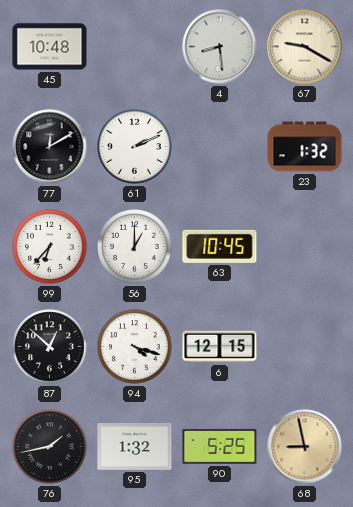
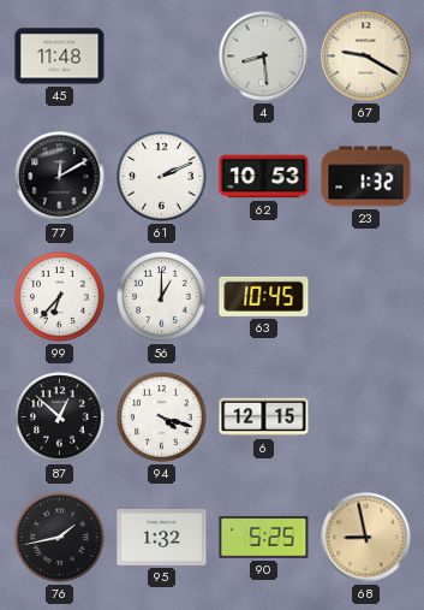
45: 10:48 -> 11:48 (60, 57)
62: none -> 10:53 (264, 177)
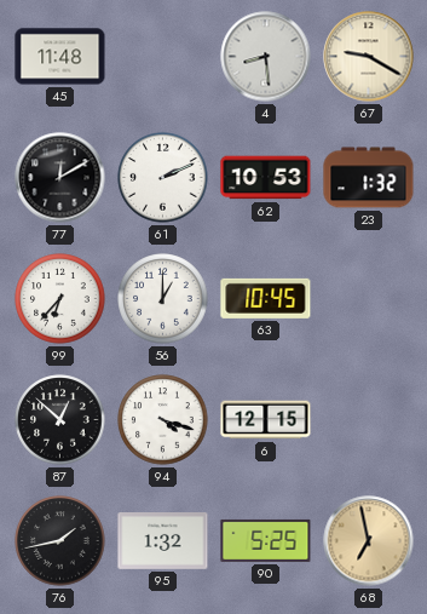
68: 8:58 -> 6:58 (369, 541)
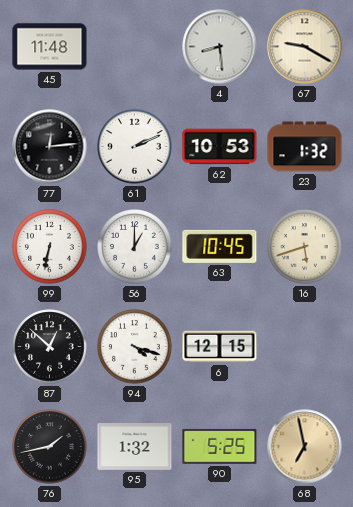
77: 12:10 -> 12:14 (50, 147)
99: 6:37 -> 6:32 (50, 247)
16: none -> 5:42 (305, 247)
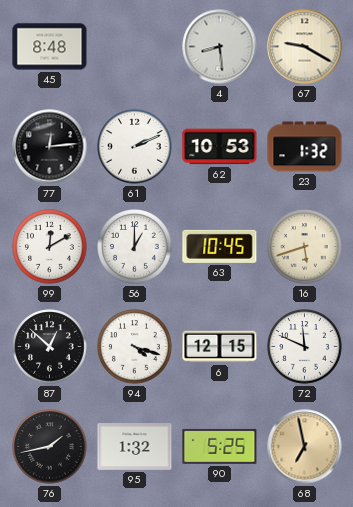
45: 11:48 -> 8:48 (50, 47)
99: 6:32 -> 12:10 (50, 247)
72: none -> 11:49 (305, 347)
